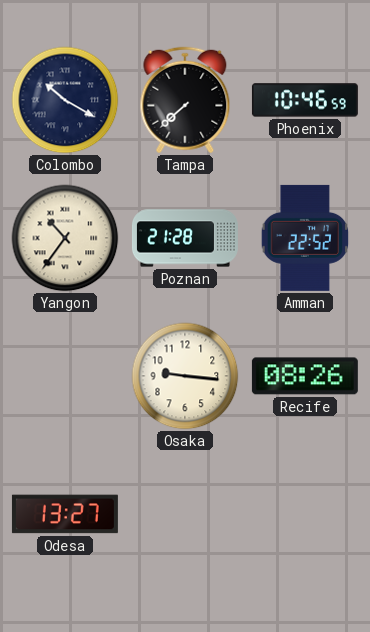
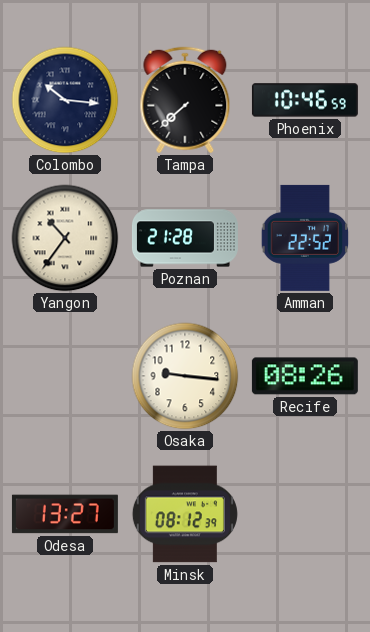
Colombo: 10:20 -> 10:16 (65, 100)
Minsk: none -> 08:12 (185, 514)
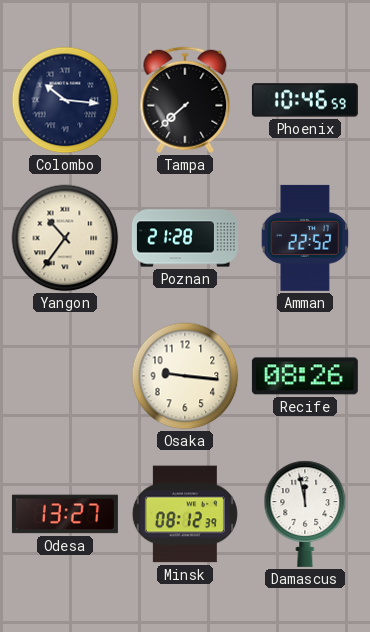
Damascus: none -> 11:58 (305, 514)
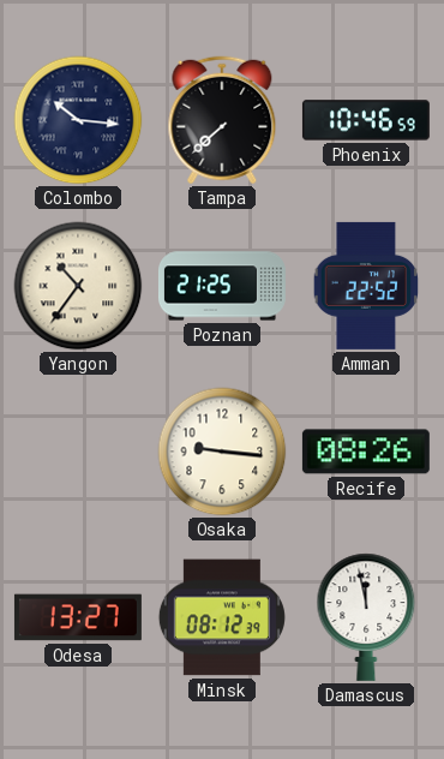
Poznan: 21:28 -> 21:25 (222, 286)
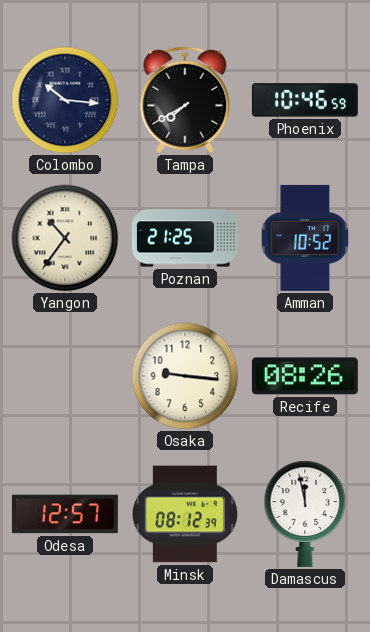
Tampa: 7:38 -> 7:40 (185, 100)
Amman: 22:52 -> 10:52 (305, 238)
Odesa: 13:27 -> 12:57 (65, 514)
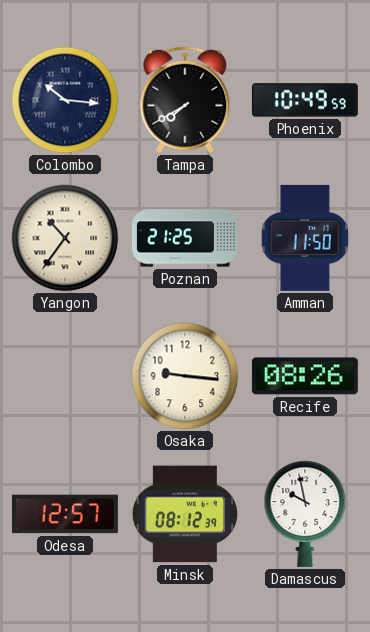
Phoenix: 10:46 -> 10:49 (305, 100)
Amman: 10:52 -> 11:50 (305, 238)
Damascus: 11:58 -> 9:58 (305, 514)
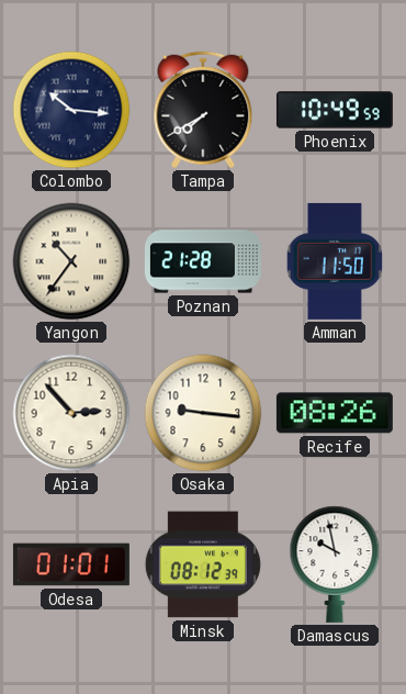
Poznan: 21:25 -> 21:28 (203, 261)
Apia: none -> 2:53 (71, 413)
Odesa: 12:57 -> 01:01 (71, 564)
